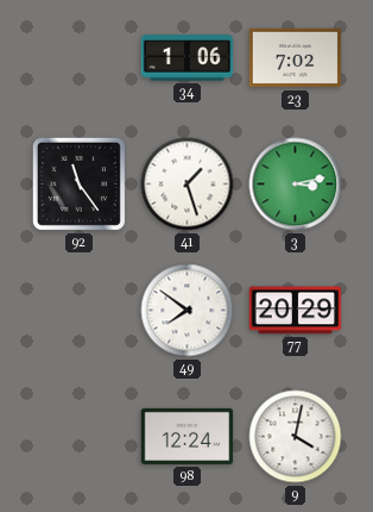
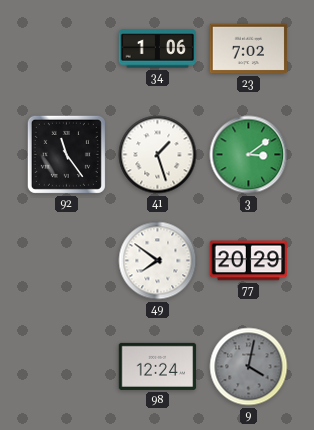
3: 3:13 -> 3:09 (249, 155)
9 dial: white -> grey (249, 367)
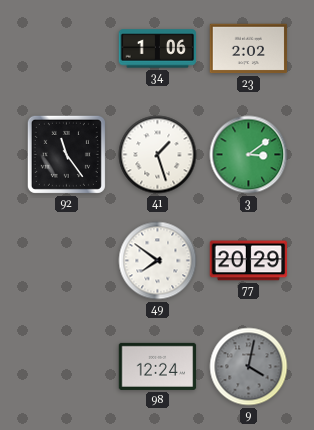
23: 7:02 -> 2:02 (249, 49)
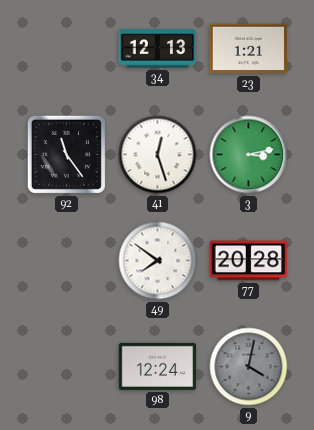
34: 1:06 -> 12:13 (158, 49)
23: 2:02 -> 1:21 (249, 49)
41: 1:27 -> 12:27 (158, 155)
3: 3:09 -> 3:13 (249, 155)
77: 20:29 -> 20:28 (249, 261)
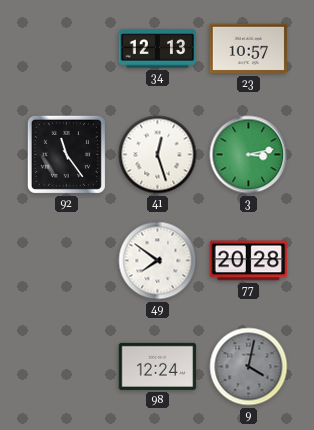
23: 1:21 -> 10:57 (249, 49)
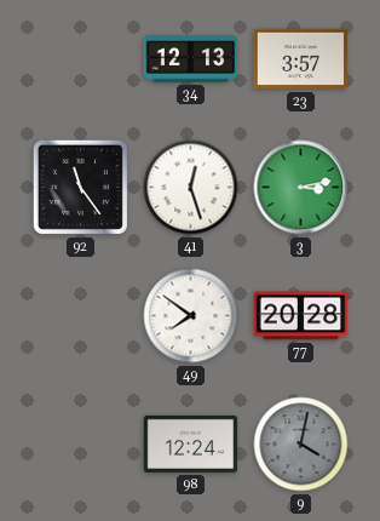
23: 10:57 -> 3:57 (301, 59)
